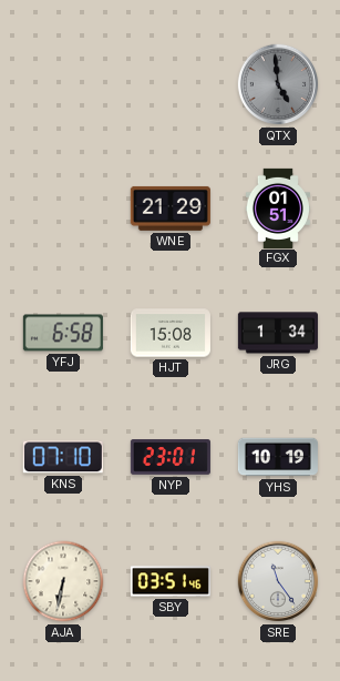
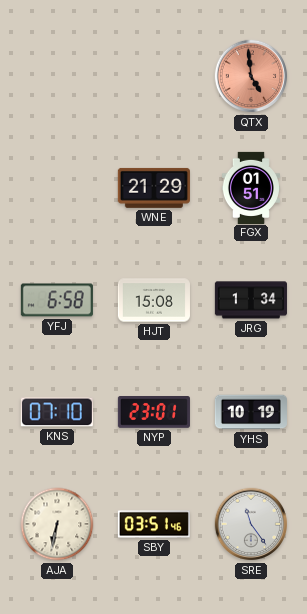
QTX dial: grey -> salmon (251, 76)
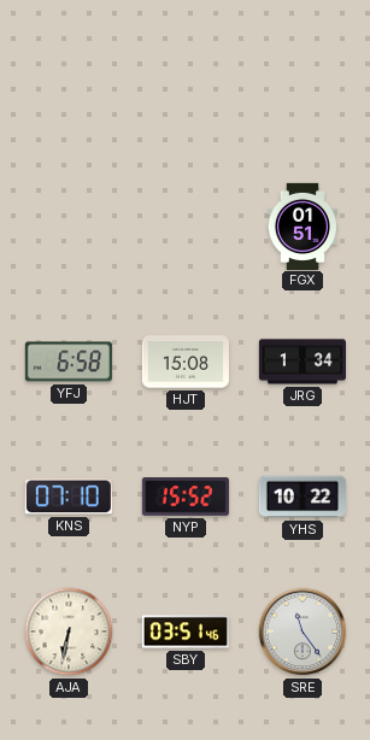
QTX: 4:59 -> none (251, 76)
WNE: 21:29 -> none (154, 188)
NYP: 23:01 -> 15:52 (186, 497)
YHS: 10:19 -> 10:22 (303, 497)
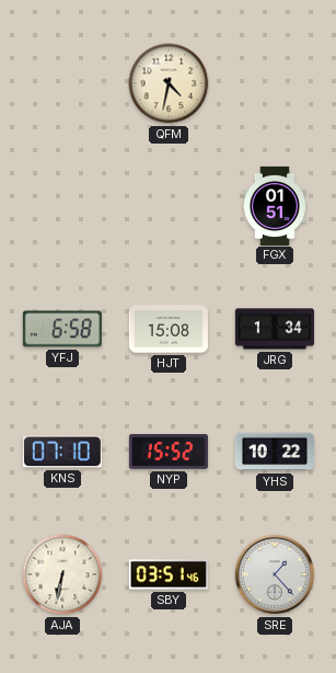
QFM: none -> 4:32 (169, 83)
SRE: 11:24 -> 1:23 (275, 574)
